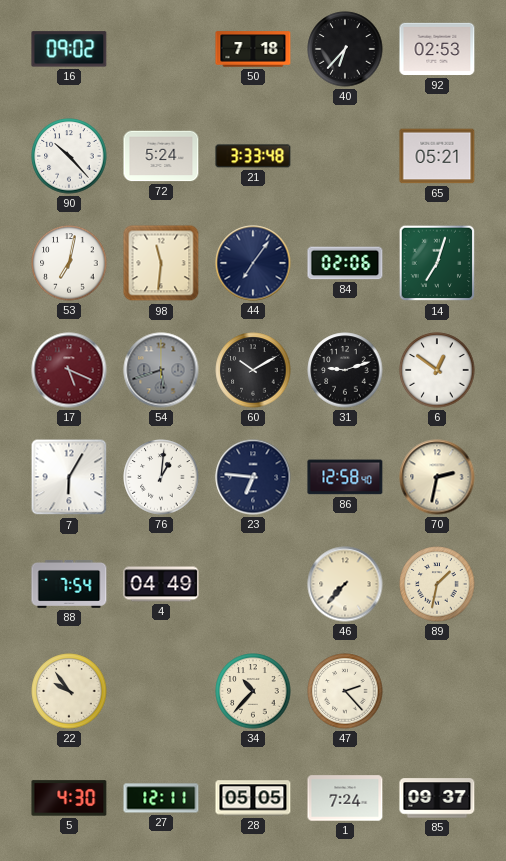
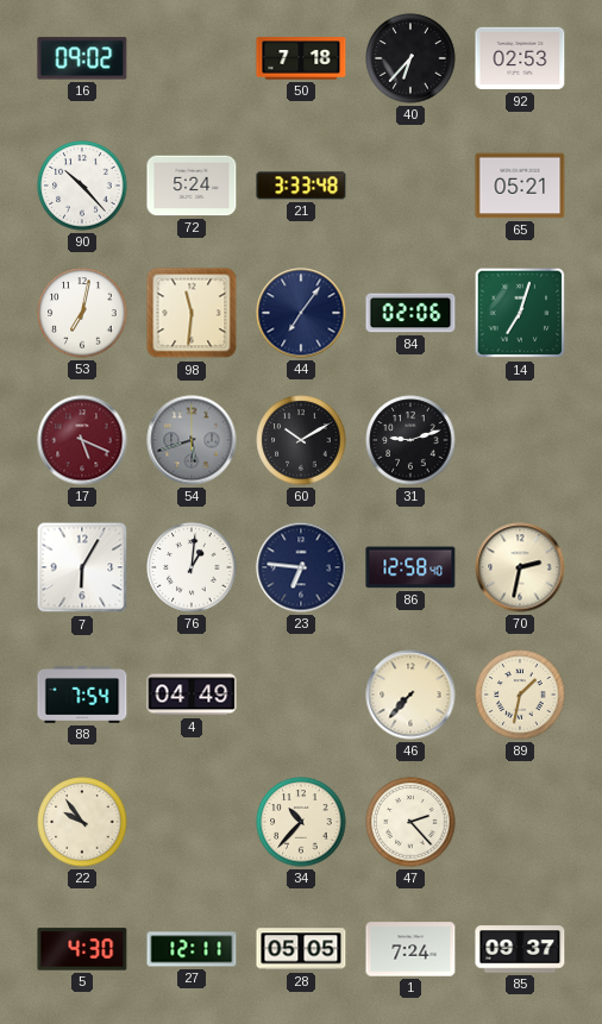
6: 12:51 -> none (437, 370)
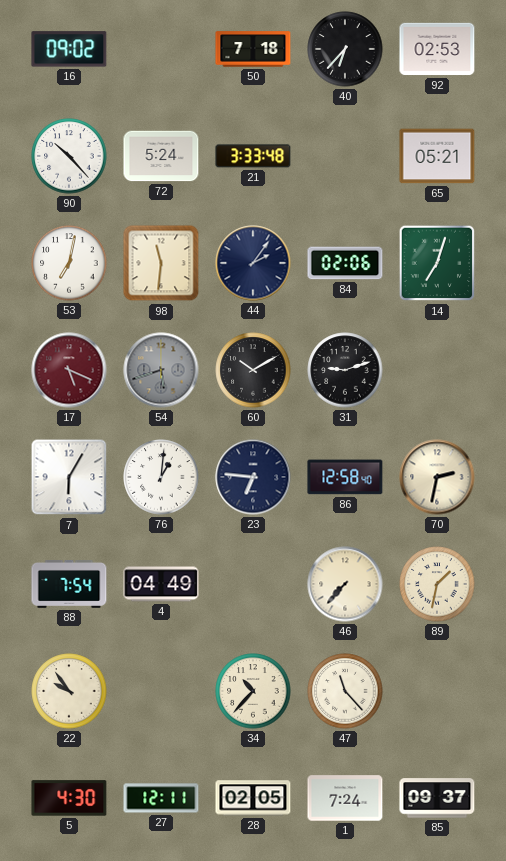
44: 7:06 -> 2:06 (253, 263)
47: 2:23 -> 11:23 (345, 691)
28: 05:05 -> 02:05 (253, 798)
